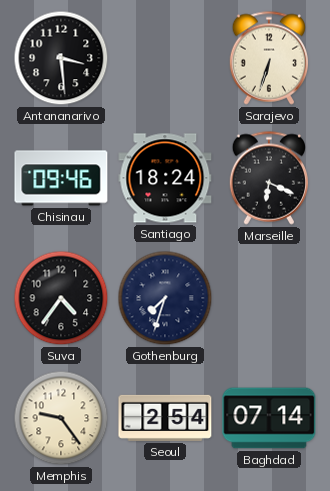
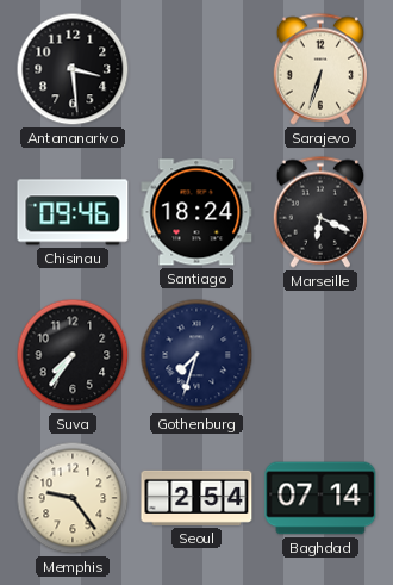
Suva: 4:36 -> 7:36 (73, 355)
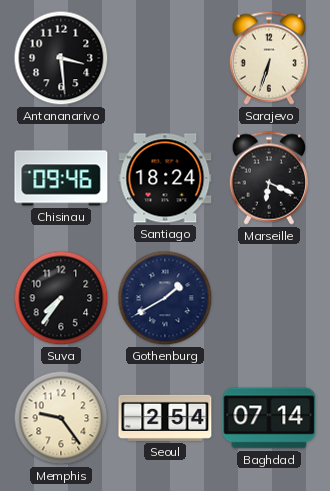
Gothenburg: 7:33 -> 1:40 (165, 298)
